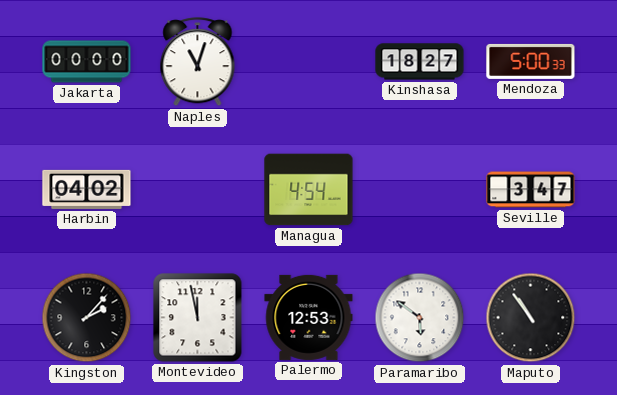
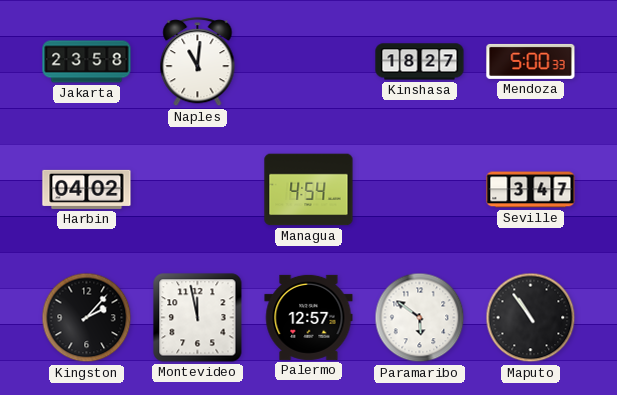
Jakarta: 00:00 -> 23:58 (87, 62)
Naples: 11:03 -> 11:01 (198, 62)
Palermo: 12:53 -> 12:57 (309, 317)
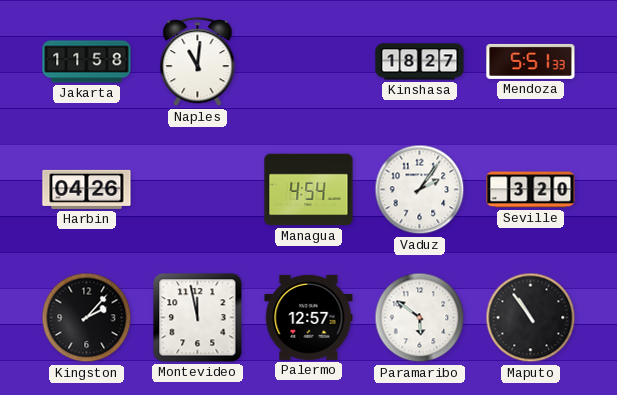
Jakarta: 23:58 -> 11:58 (87, 62)
Mendoza: 5:00 -> 5:51 (531, 61)
Harbin: 04:02 -> 04:26 (87, 189)
Vaduz: none -> 2:06 (420, 190)
Seville: 3:47 -> 3:20 (531, 190)
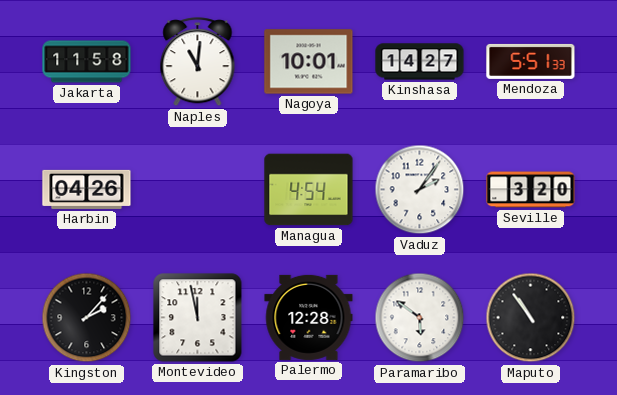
Nagoya: none -> 10:01 (309, 62)
Kinshasa: 18:27 -> 14:27 (420, 62)
Palermo: 12:57 -> 12:28 (309, 317)
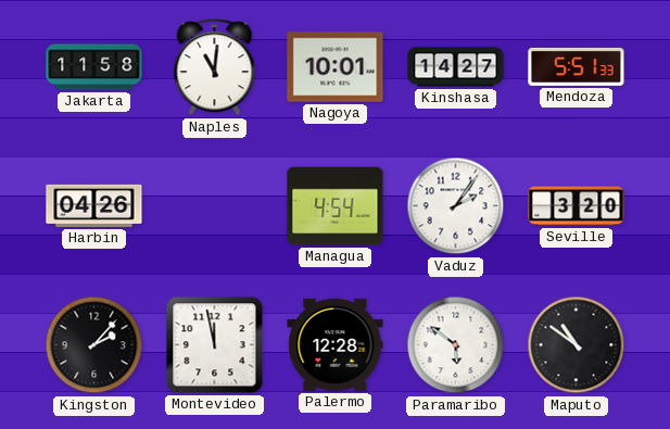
Maputo: 10:54 -> 10:51 (577, 345)
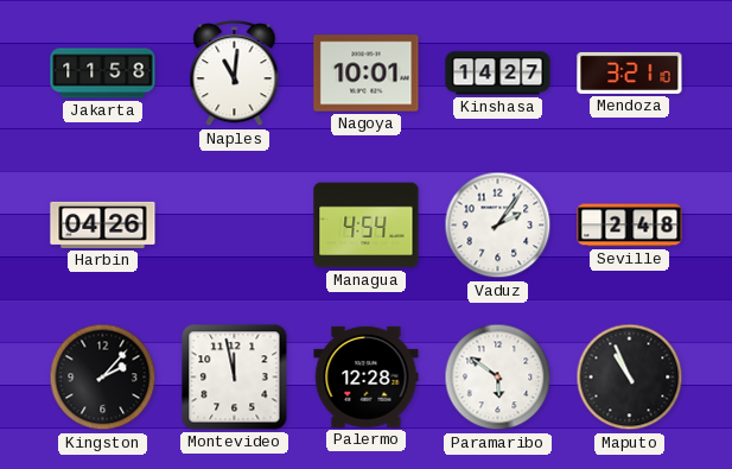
Mendoza: 5:51 -> 3:21 (630, 72)
Seville: 3:20 -> 2:48 (630, 226)
Maputo: 10:51 -> 10:56 (630, 378)
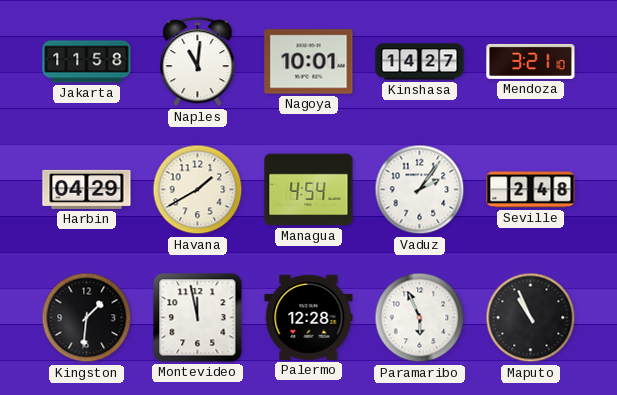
Harbin: 04:26 -> 04:29 (87, 189)
Havana: none -> 1:40 (198, 190)
Kingston: 2:07 -> 1:31 (87, 318)
Paramaribo: 5:51 -> 5:56 (420, 318)
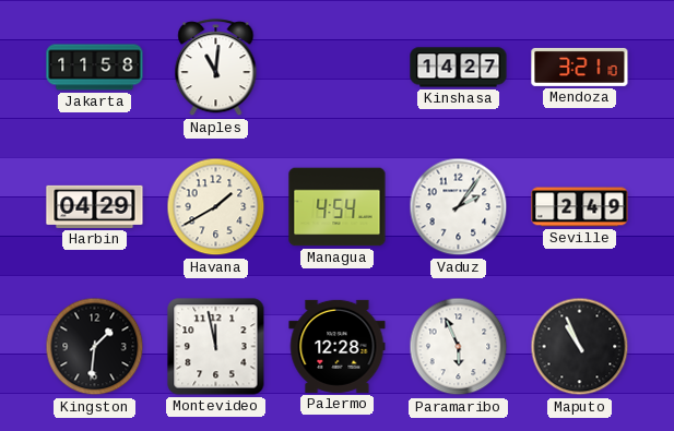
Nagoya: 10:01 -> none (309, 62)
Seville: 2:48 -> 2:49 (580, 207)
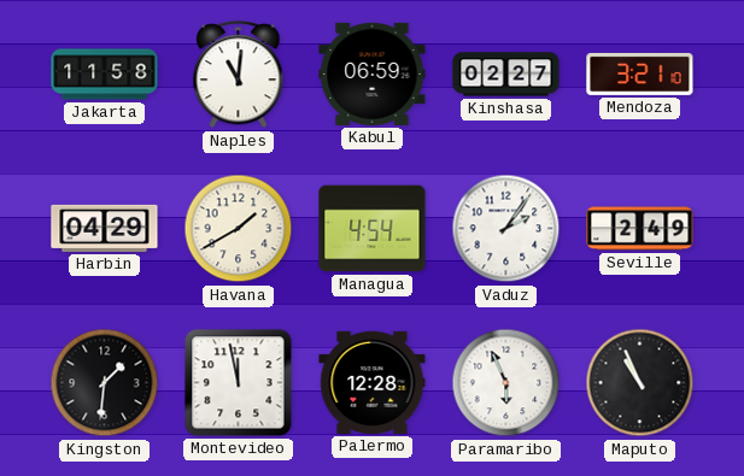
Kabul: none -> 06:59 (373, 74)
Kinshasa: 14:27 -> 02:27 (506, 75)
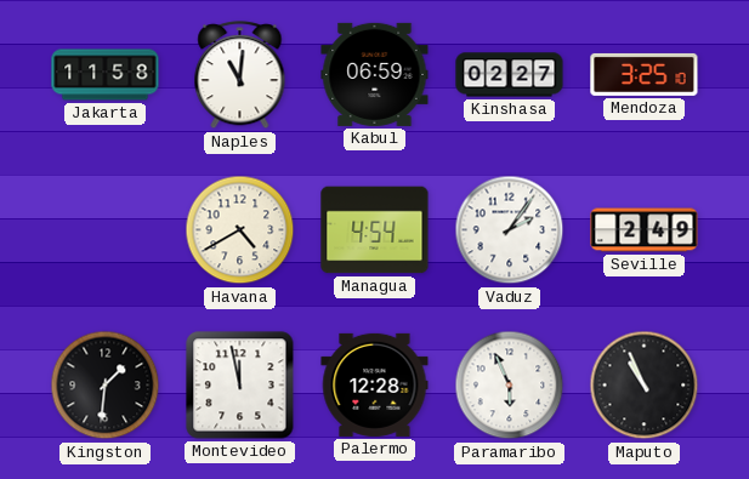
Mendoza: 3:21 -> 3:25 (645, 74)
Harbin: 04:29 -> none (105, 228)
Havana: 1:40 -> 4:40 (240, 230)
